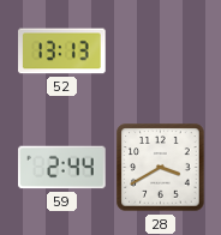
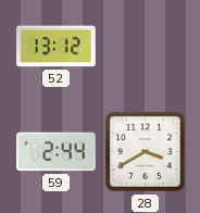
52: 13:13 -> 13:12 (57, 47)
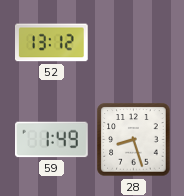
59: 2:44 -> 1:49 (52, 140)
28: 3:40 -> 8:27 (134, 140)
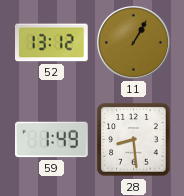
11: none -> 1:05 (133, 42)
28: 8:27 -> 8:29 (134, 140)
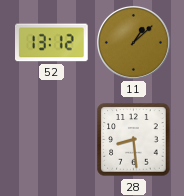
11: 1:05 -> 1:08 (133, 42)
59: 1:49 -> none (52, 140)
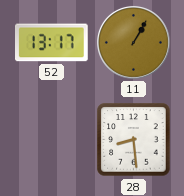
52: 13:12 -> 13:17 (52, 43)
11: 1:08 -> 1:05 (133, 42)
